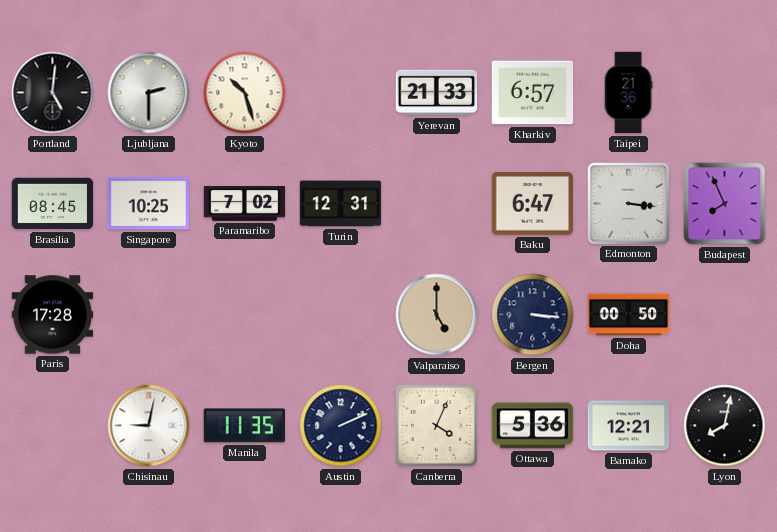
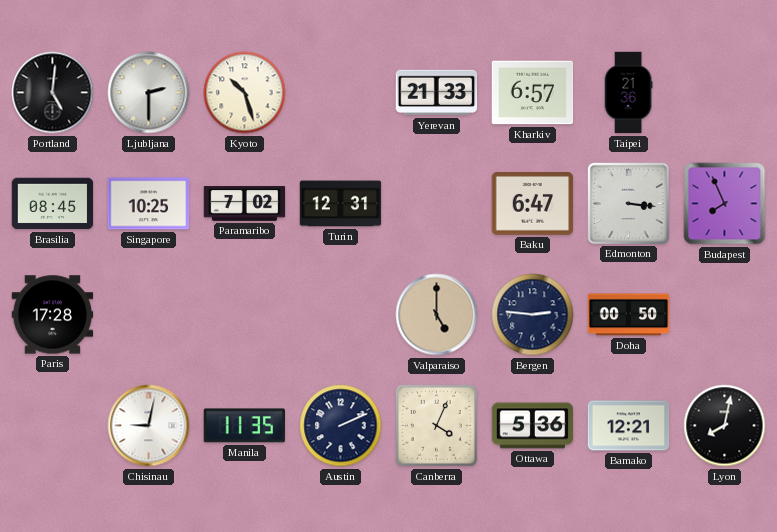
Bergen: 3:16 -> 2:46 (533, 315)
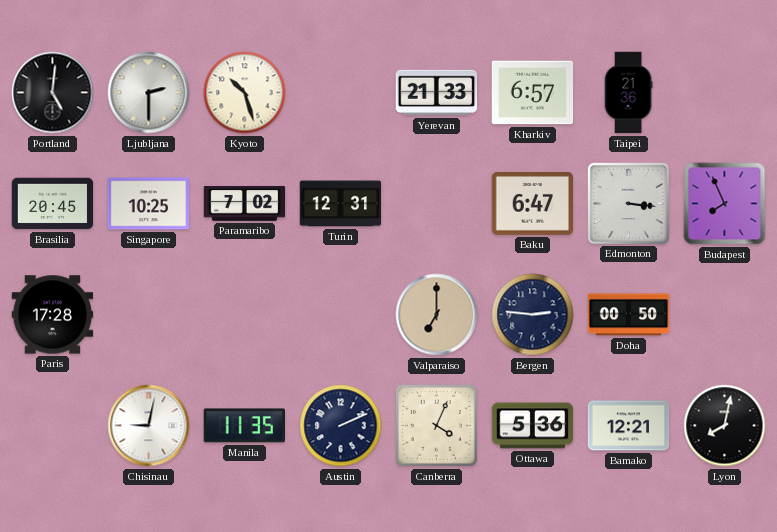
Brasilia: 08:45 -> 20:45 (53, 204)
Valparaiso: 5:00 -> 7:00 (437, 315)
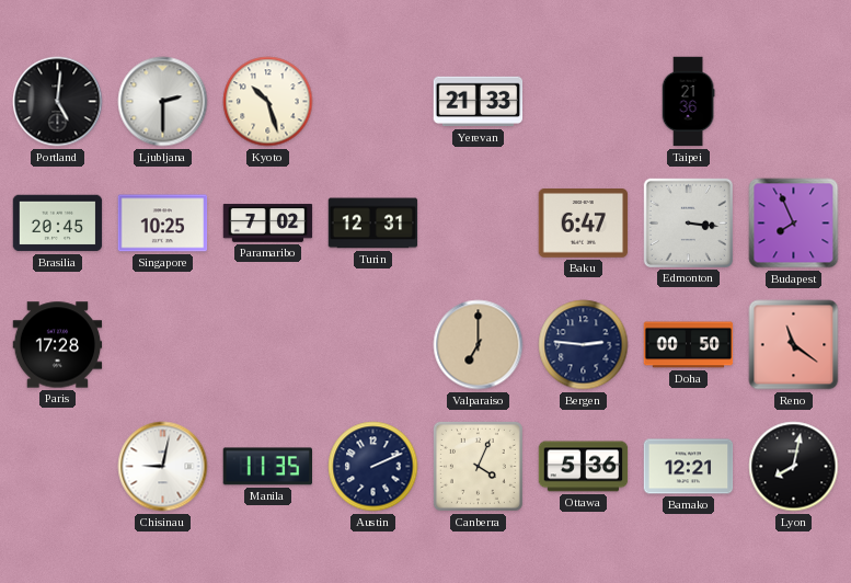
Kharkiv: 6:57 -> none (533, 93)
Reno: none -> 11:21 (794, 345)
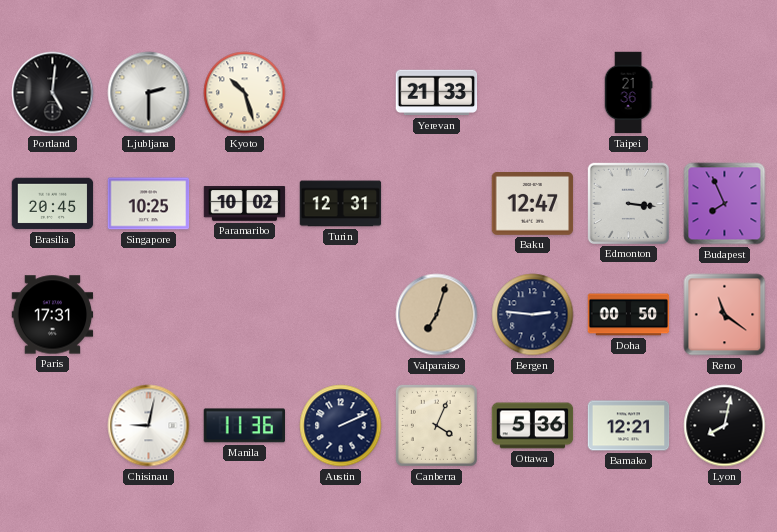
Paramaribo: 7:02 -> 10:02 (245, 204)
Baku: 6:47 -> 12:47 (533, 204)
Paris: 17:28 -> 17:31 (53, 315)
Valparaiso: 7:00 -> 7:03 (437, 315)
Manila: 11:35 -> 11:36 (244, 426)
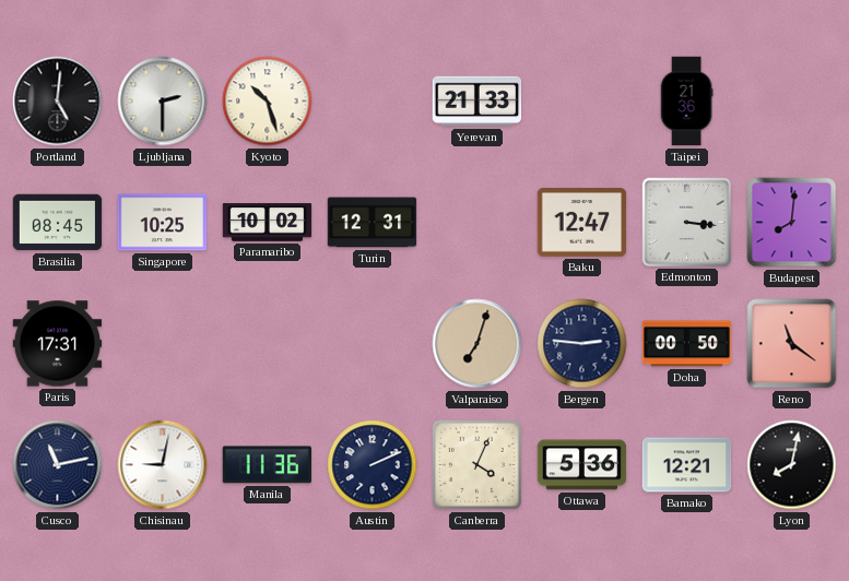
Brasilia: 20:45 -> 08:45 (58, 223)
Budapest: 7:56 -> 8:01 (792, 223)
Cusco: none -> 11:13 (58, 465)
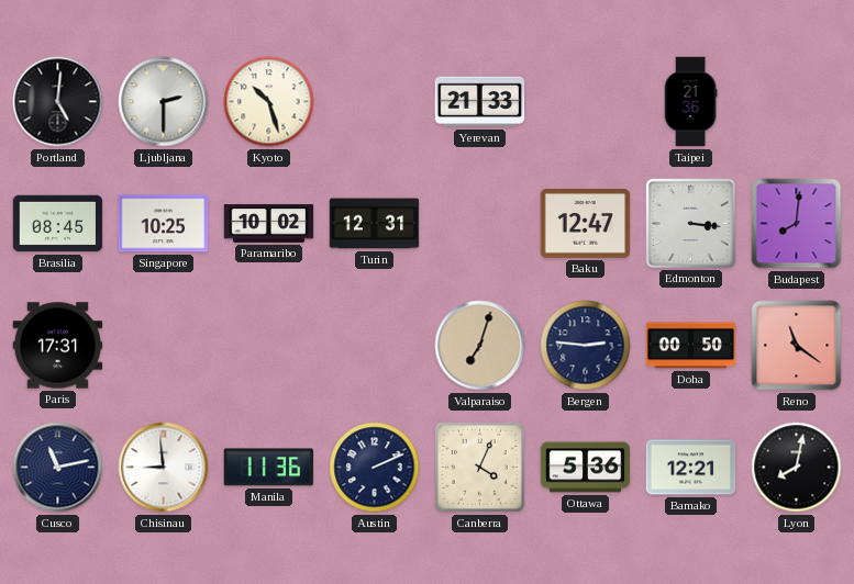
Chisinau: 9:02 -> 8:59 (164, 468)
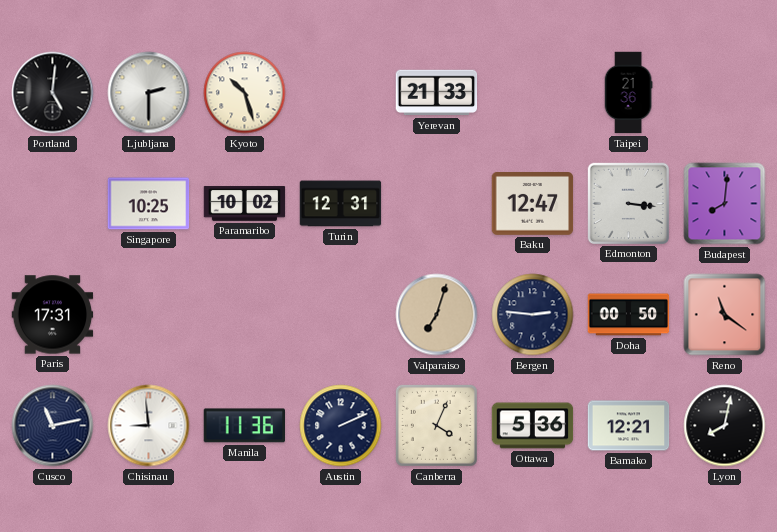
Brasilia: 08:45 -> none (58, 224)
